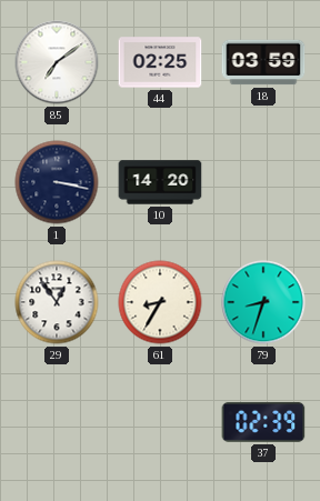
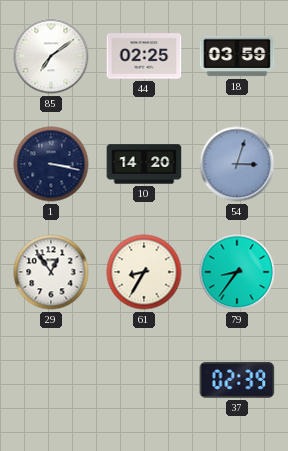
54: none -> 3:03 (237, 164)
79: 8:33 -> 8:36 (237, 272)
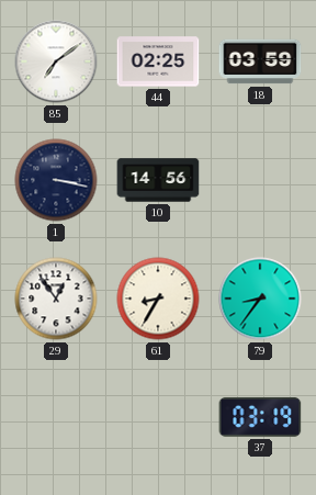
10: 14:20 -> 14:56 (158, 180)
54: 3:03 -> none (237, 164)
37: 02:39 -> 03:19 (260, 417)
